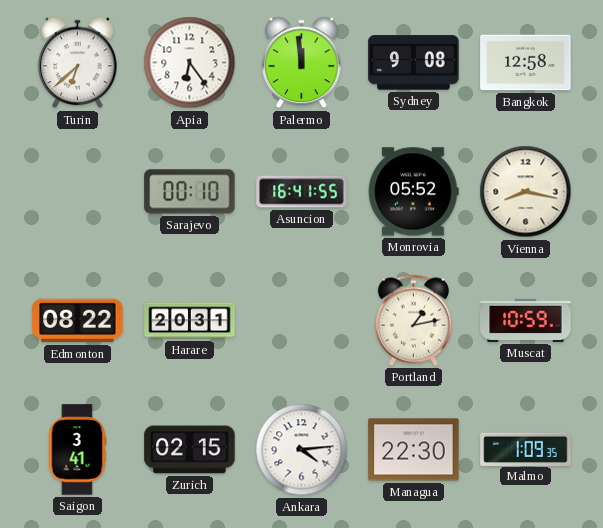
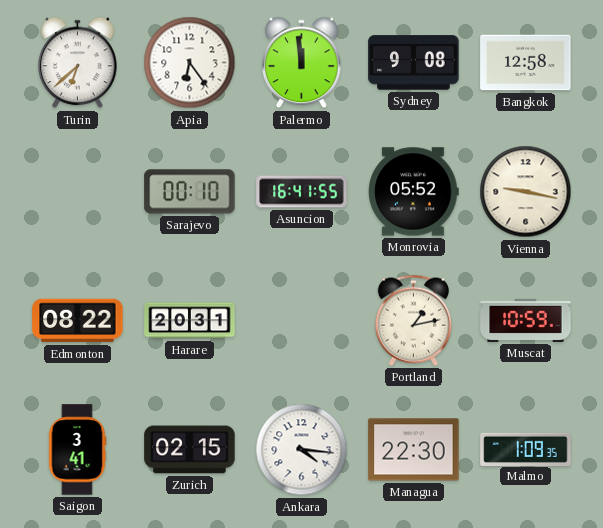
Vienna: 8:17 -> 9:17 (526, 192)
Ankara: 4:14 -> 4:16 (302, 450)
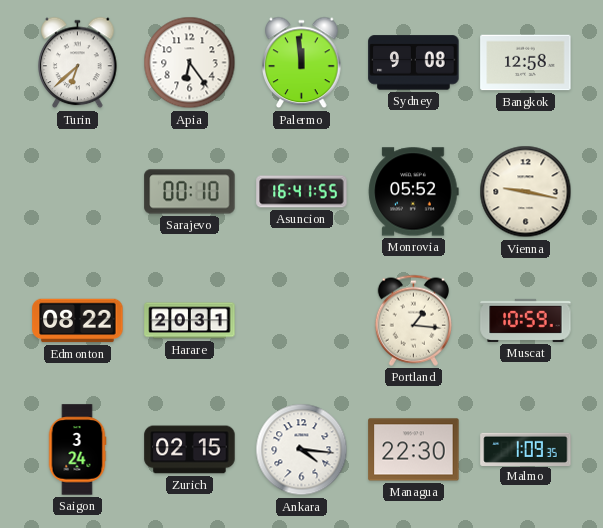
Portland: 1:13 -> 1:16 (413, 320)
Saigon: 3:41 -> 3:24 (77, 450)
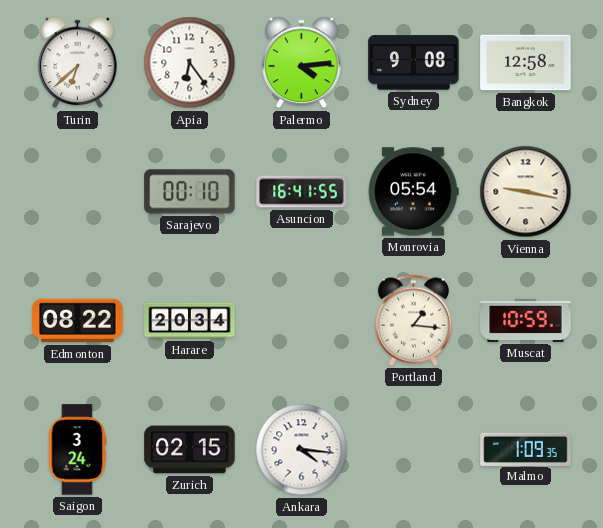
Palermo: 11:59 -> 4:14 (302, 63)
Monrovia: 05:52 -> 05:54 (414, 192)
Harare: 20:31 -> 20:34 (190, 321)
Managua: 22:30 -> none (414, 450)
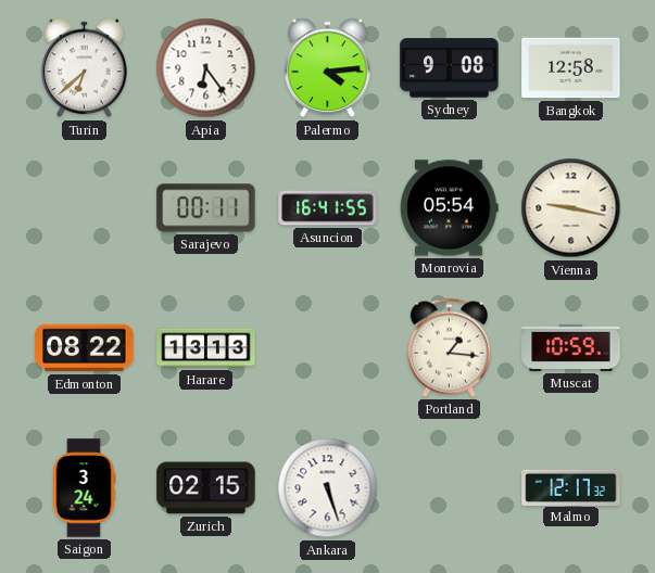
Sarajevo: 00:10 -> 00:11 (206, 208)
Harare: 20:34 -> 13:13 (206, 348)
Ankara: 4:16 -> 5:27 (328, 488)
Malmo: 1:09 -> 12:17 (571, 487)
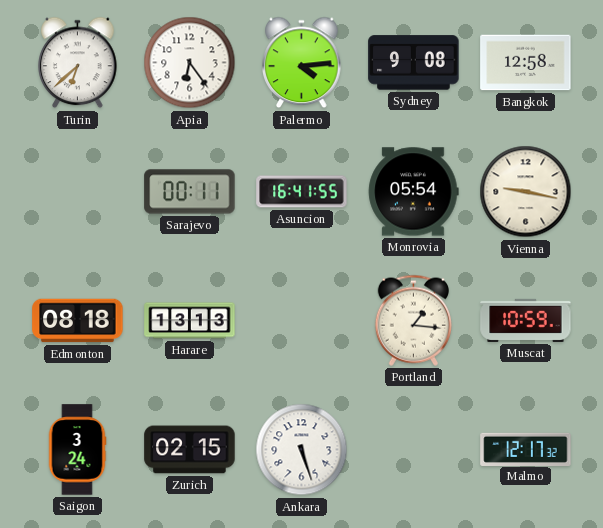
Edmonton: 08:22 -> 08:18 (78, 321)
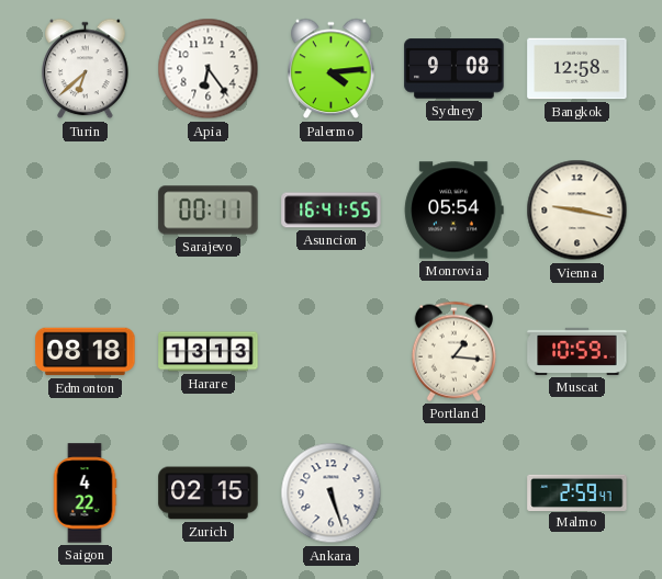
Saigon: 3:24 -> 4:22 (85, 493)
Malmo: 12:17 -> 2:59 (577, 492)
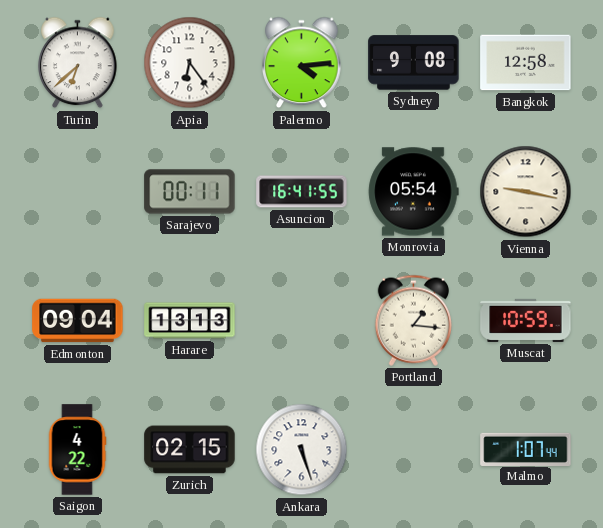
Edmonton: 08:18 -> 09:04 (78, 321)
Malmo: 2:59 -> 1:07 (526, 449)
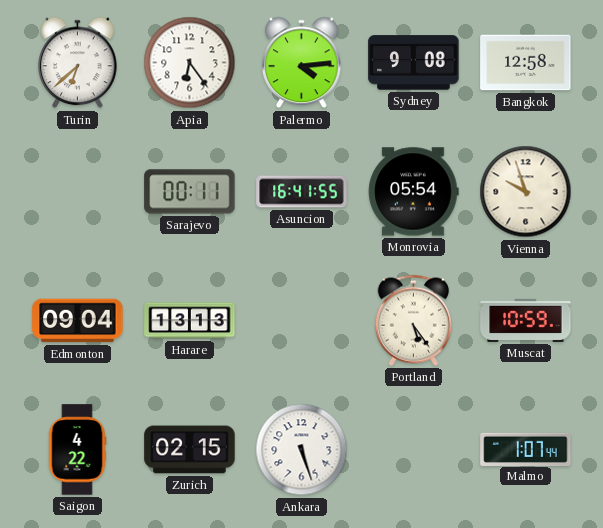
Vienna: 9:17 -> 9:57 (526, 192)
Portland: 1:16 -> 5:24 (413, 320)
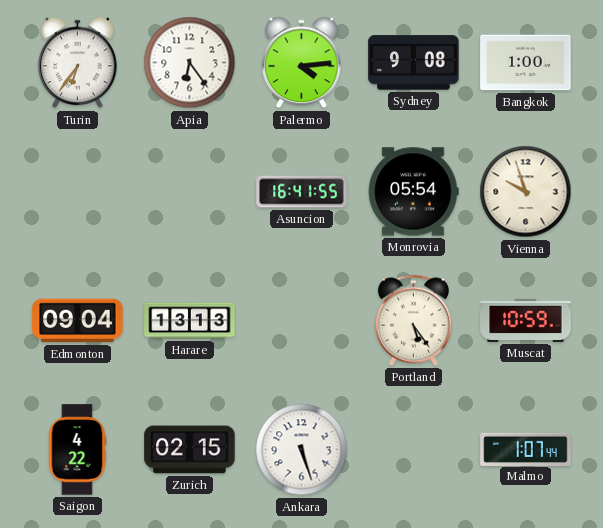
Turin: 6:38 -> 6:36 (78, 63)
Bangkok: 12:58 -> 1:00 (526, 63)
Sarajevo: 00:11 -> none (190, 192)
